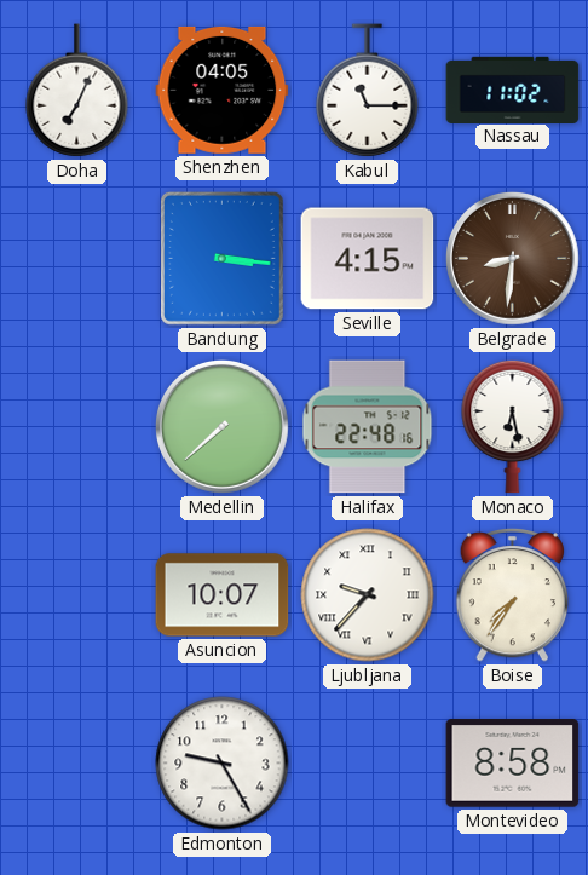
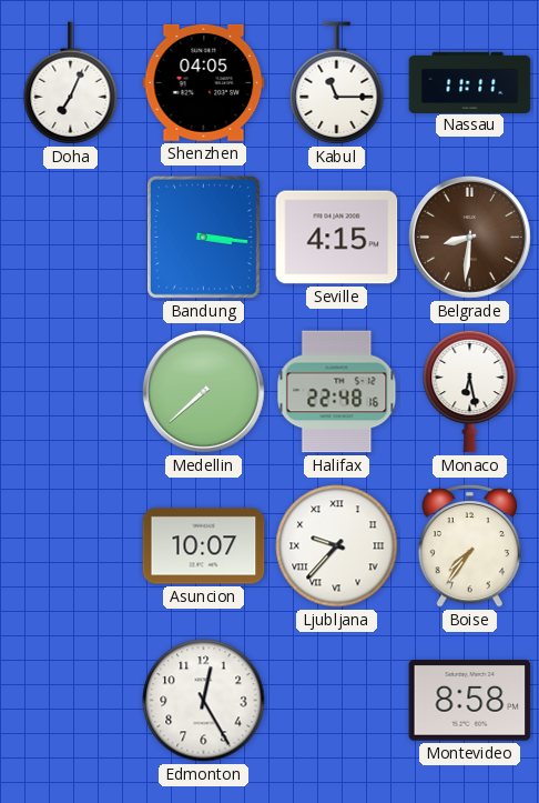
Nassau: 11:02 -> 11:11 (470, 82)
Edmonton: 9:25 -> 12:25 (204, 701)
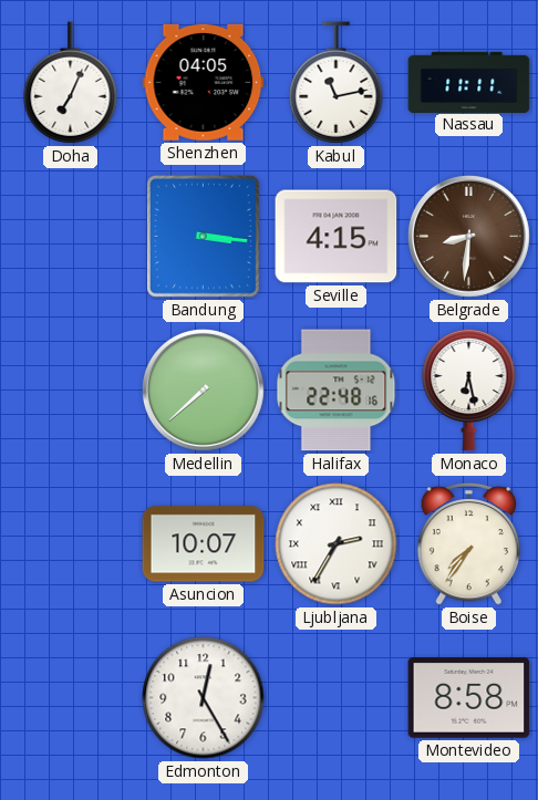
Kabul: 11:15 -> 11:13 (337, 83)
Ljubljana: 9:37 -> 2:35 (337, 544)
